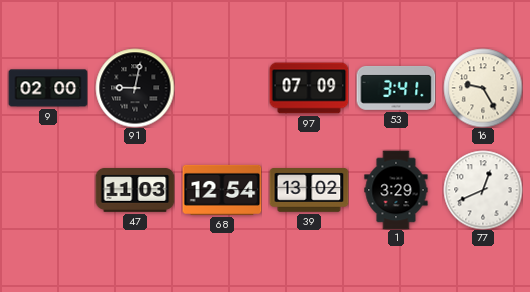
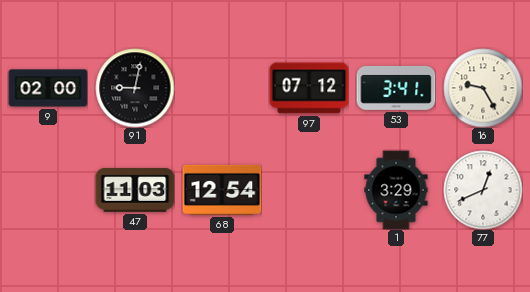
97: 07:09 -> 07:12 (309, 88)
39: 13:02 -> none (309, 191)
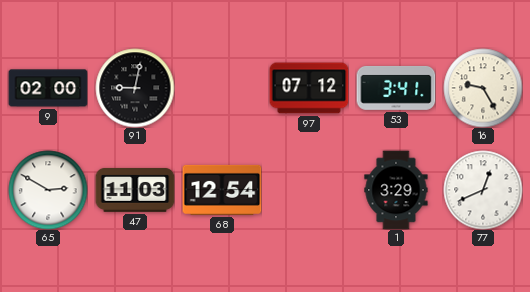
65: none -> 2:50 (48, 190)
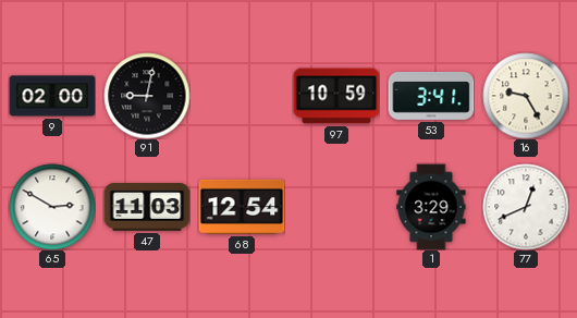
97: 07:12 -> 10:59 (336, 96)
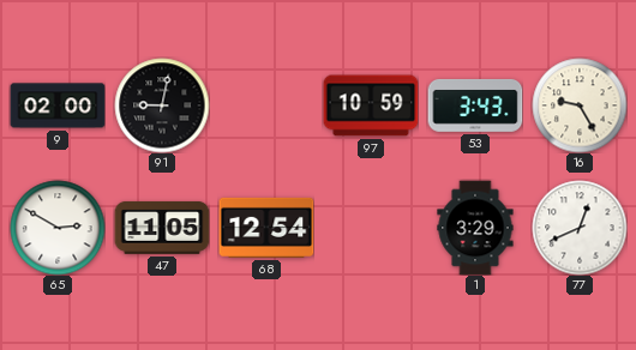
53: 3:41 -> 3:43 (475, 105)
47: 11:03 -> 11:05 (162, 228)
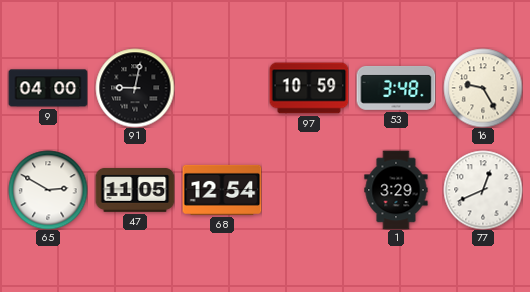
9: 02:00 -> 04:00 (48, 88)
53: 3:43 -> 3:48 (396, 88)
